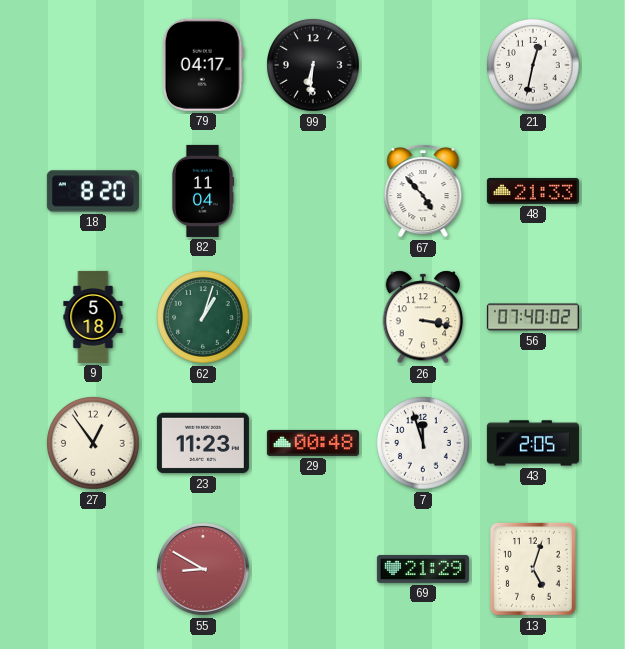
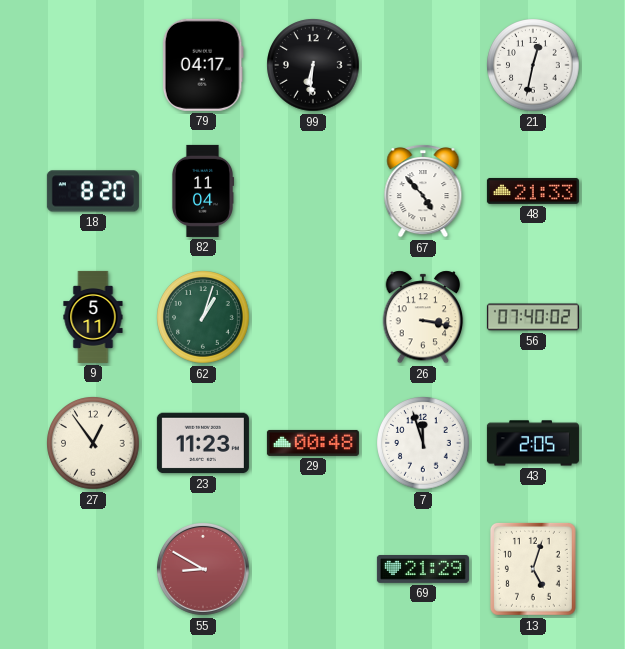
9: 5:18 -> 5:11 (93, 317)
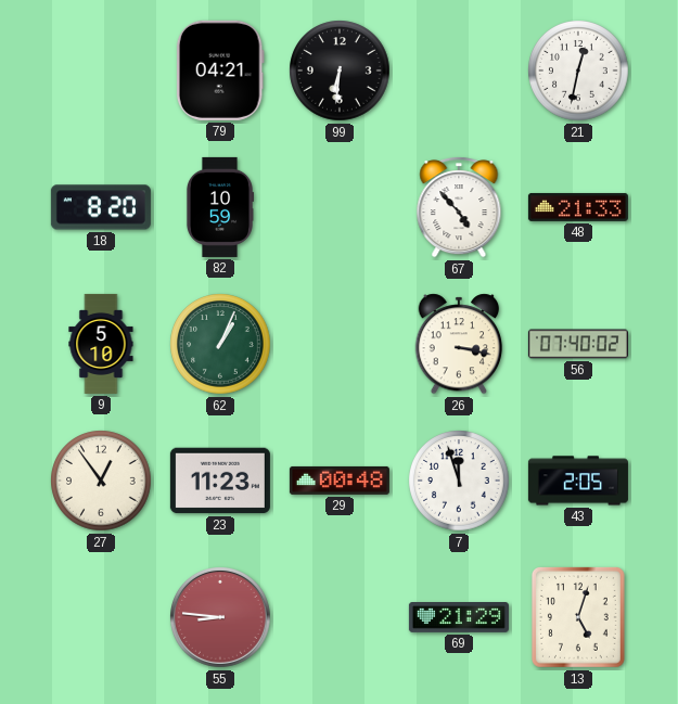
79: 04:17 -> 04:21 (220, 71)
82: 11:04 -> 10:59 (219, 207)
9: 5:11 -> 5:10 (101, 344)
62: 1:03 -> 1:04 (220, 344)
55: 8:50 -> 8:46 (221, 618)
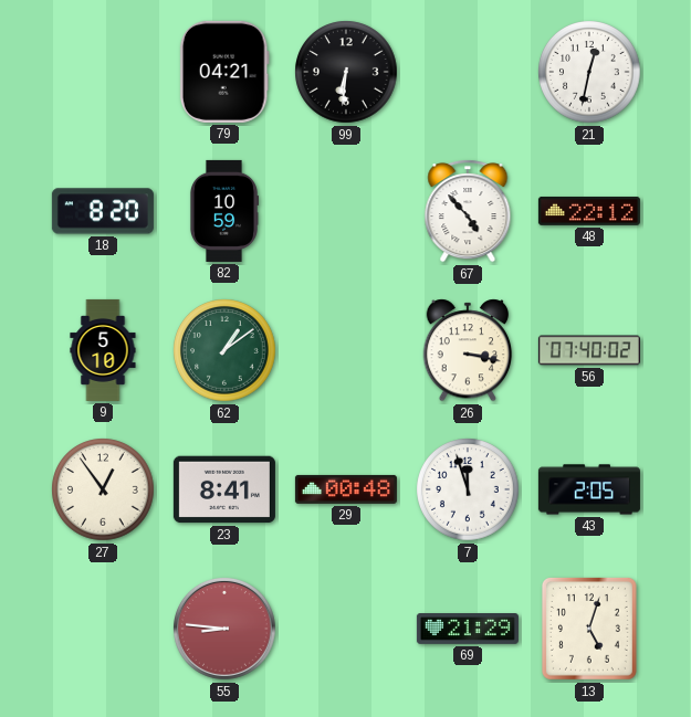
48: 21:33 -> 22:12 (589, 211)
62: 1:04 -> 1:09 (224, 350)
23: 11:23 -> 8:41 (224, 489)
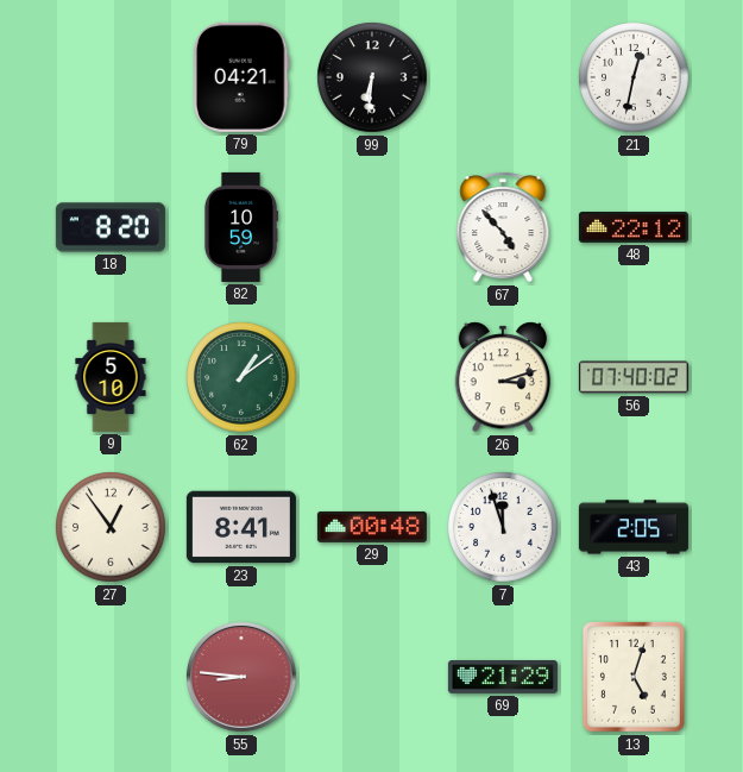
26: 3:17 -> 3:12 (503, 377)
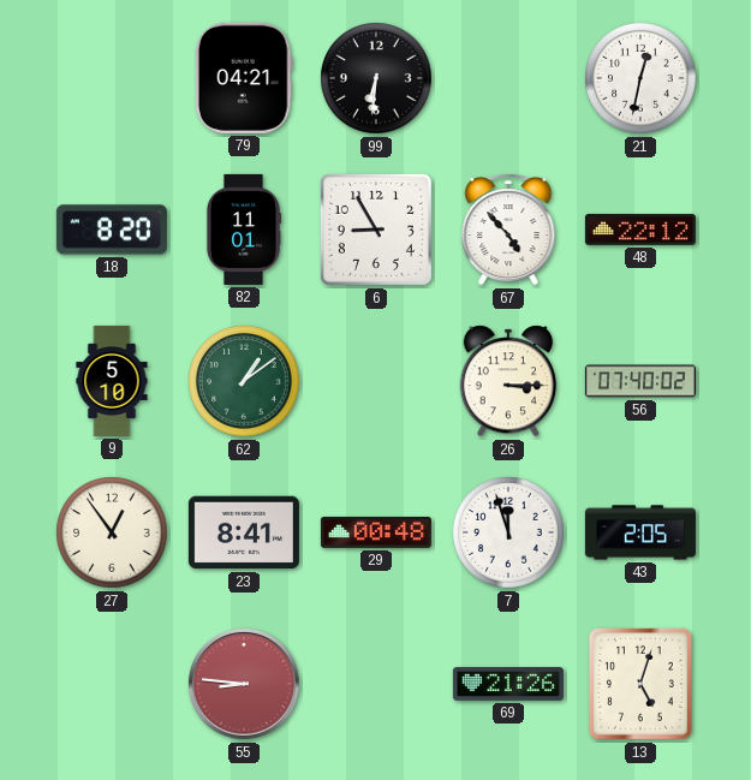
82: 10:59 -> 11:01 (243, 230)
6: none -> 8:55 (376, 230)
26: 3:12 -> 3:15 (508, 381)
69: 21:29 -> 21:26 (508, 685)
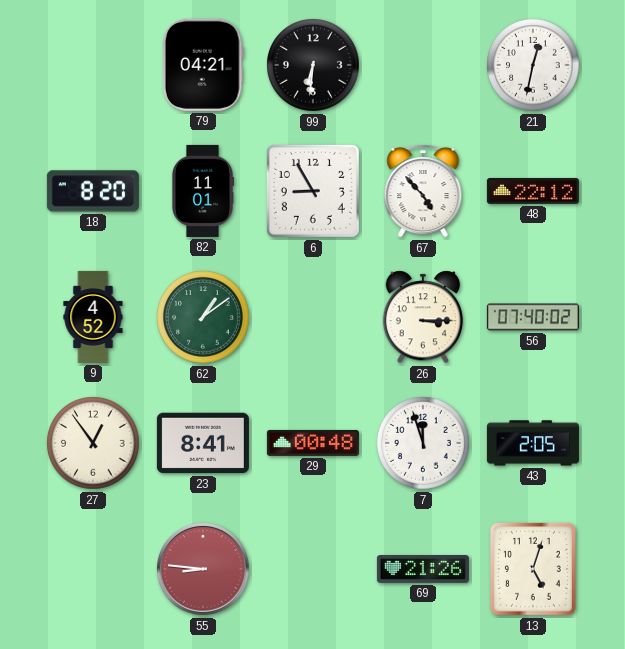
9: 5:10 -> 4:52 (93, 317)
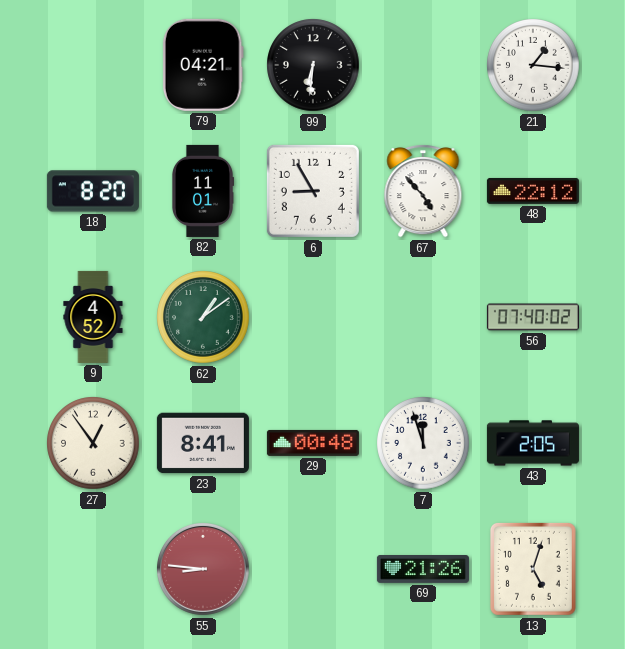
21: 12:32 -> 1:16 (533, 65)
26: 3:15 -> none (423, 317)
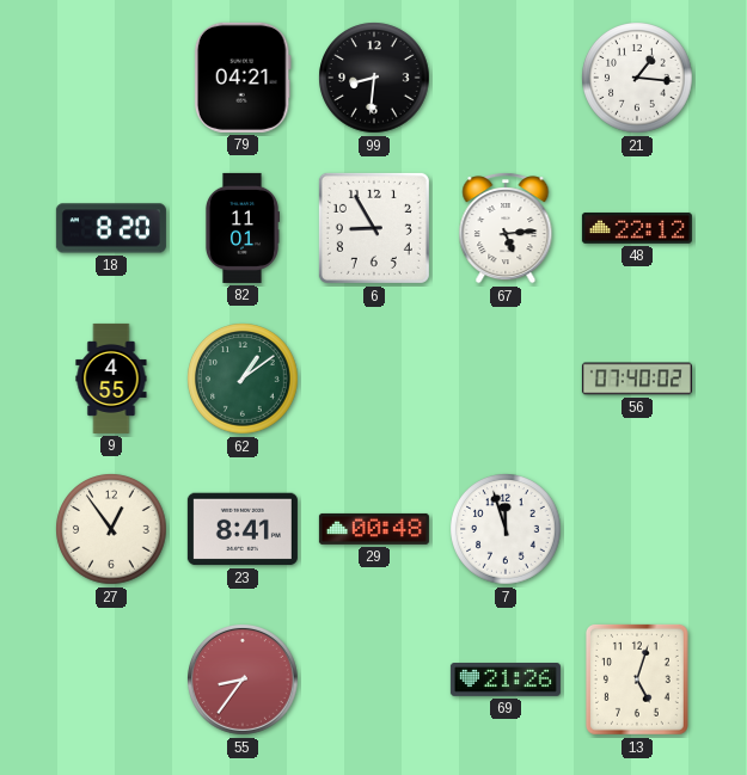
99: 6:31 -> 8:31 (374, 78)
67: 4:53 -> 5:14 (506, 228)
9: 4:52 -> 4:55 (111, 379)
43: 2:05 -> none (533, 443)
55: 8:46 -> 8:36 (244, 681)
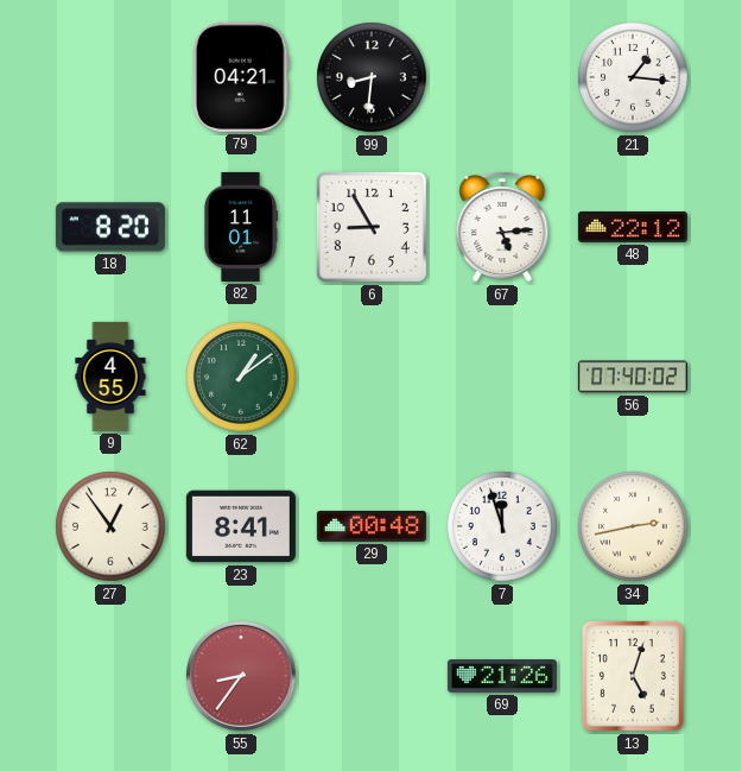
34: none -> 2:43 (633, 526)
